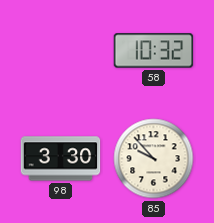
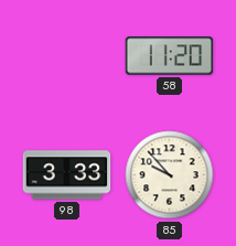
58: 10:32 -> 11:20 (170, 56)
98: 3:30 -> 3:33 (67, 175)
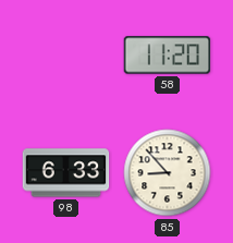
98: 3:33 -> 6:33 (66, 173)
85: 9:53 -> 8:53 (168, 173)
